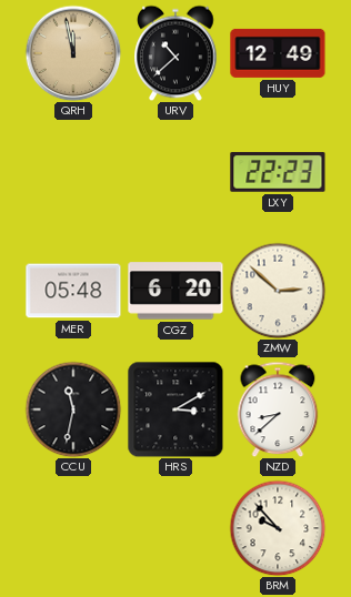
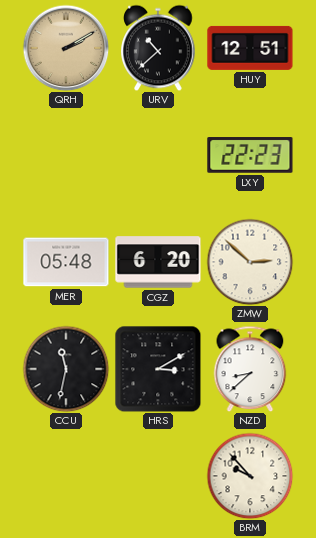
QRH: 11:58 -> 2:10 (66, 48)
HUY: 12:49 -> 12:51 (250, 48)
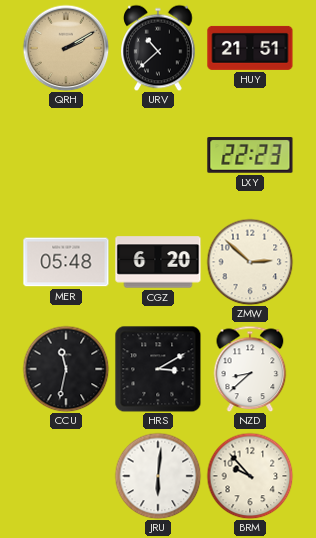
HUY: 12:51 -> 21:51 (250, 48)
JRU: none -> 6:01 (158, 476)
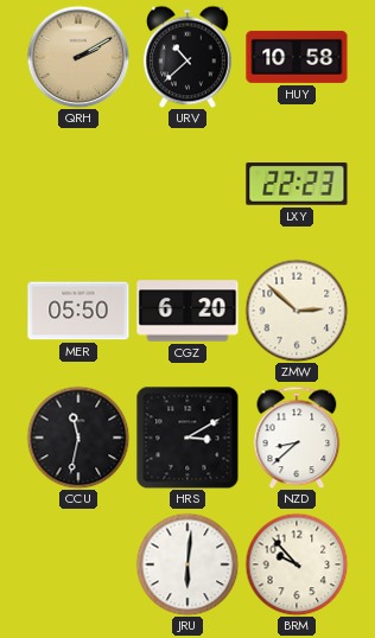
HUY: 21:51 -> 10:58 (297, 57)
MER: 05:48 -> 05:50 (78, 311)
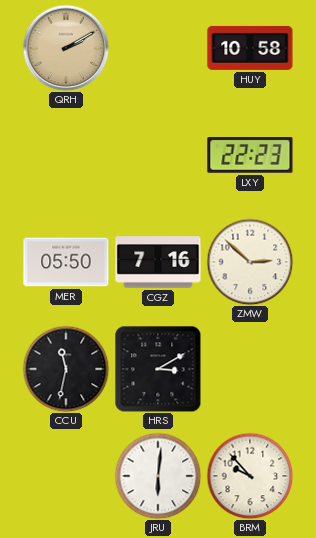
URV: 10:38 -> none (188, 57)
CGZ: 6:20 -> 7:16 (158, 262)
NZD: 8:38 -> none (297, 438)
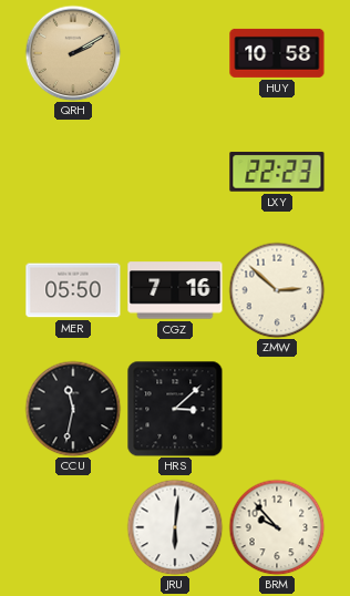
HRS: 3:10 -> 3:08 (175, 409)
